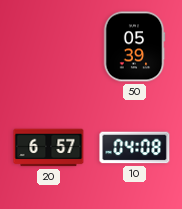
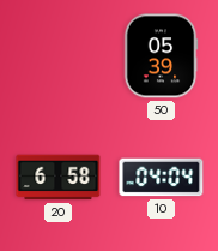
20: 6:57 -> 6:58 (59, 178)
10: 04:08 -> 04:04 (162, 178)
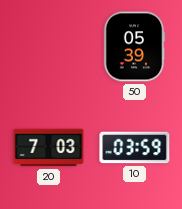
20: 6:58 -> 7:03 (49, 148)
10: 04:04 -> 03:59 (135, 148)
